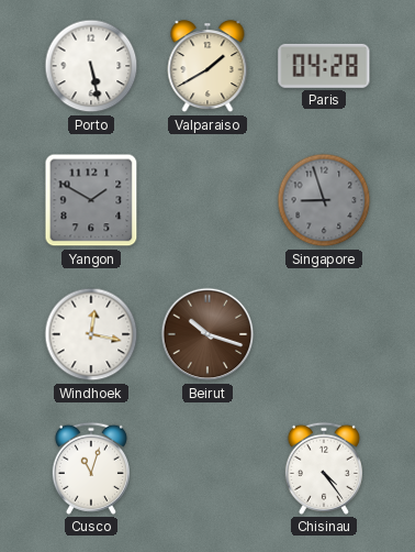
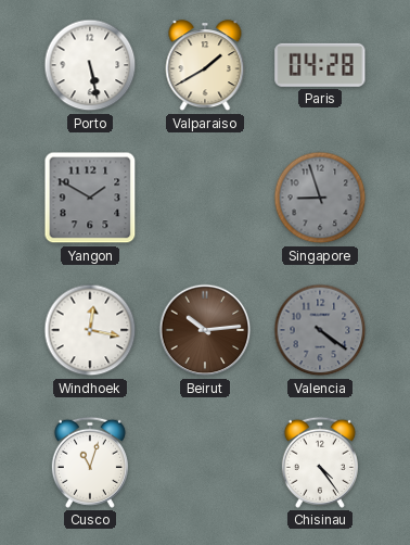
Beirut: 10:18 -> 10:14 (205, 330)
Valencia: none -> 4:21 (320, 330)
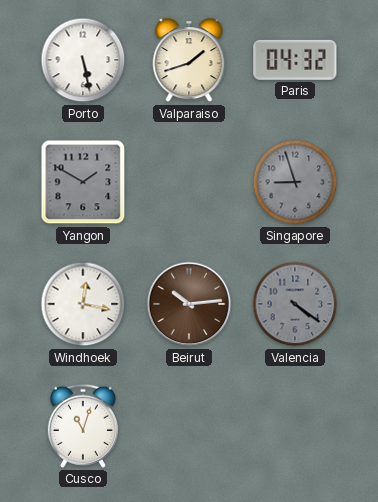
Valparaiso: 1:40 -> 1:42 (189, 61)
Paris: 04:28 -> 04:32 (295, 60)
Chisinau: 4:24 -> none (320, 462)
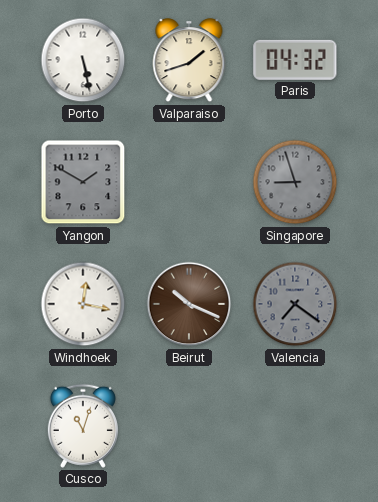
Beirut: 10:14 -> 10:19 (189, 304)
Valencia: 4:21 -> 7:21 (295, 304)
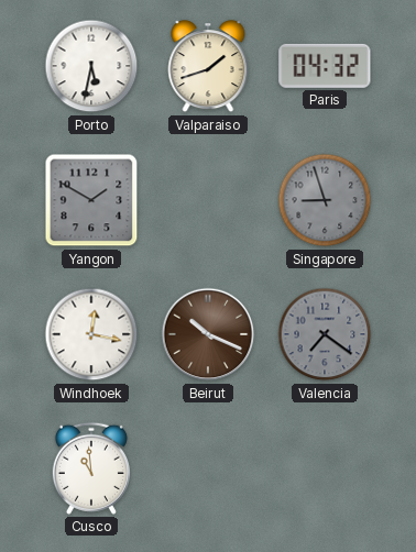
Porto: 5:28 -> 5:32 (91, 66)
Cusco: 11:03 -> 10:59 (91, 468)
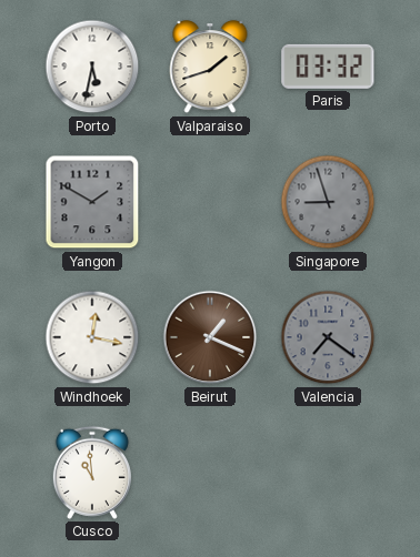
Paris: 04:32 -> 03:32 (328, 67)
Beirut: 10:19 -> 1:19 (210, 337)
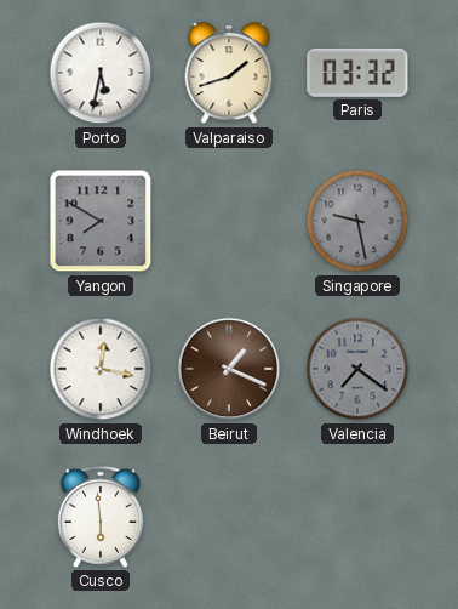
Yangon: 1:50 -> 7:50 (101, 221)
Singapore: 8:57 -> 9:28 (357, 221)
Cusco: 10:59 -> 5:59 (101, 517)
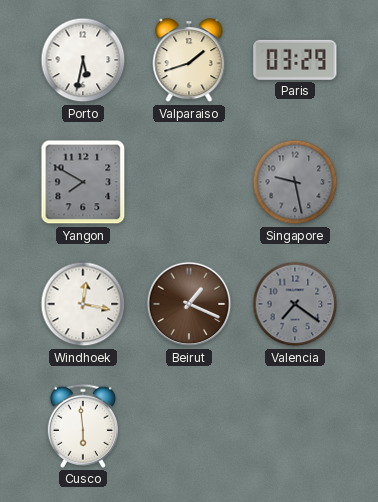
Paris: 03:32 -> 03:29 (295, 60)
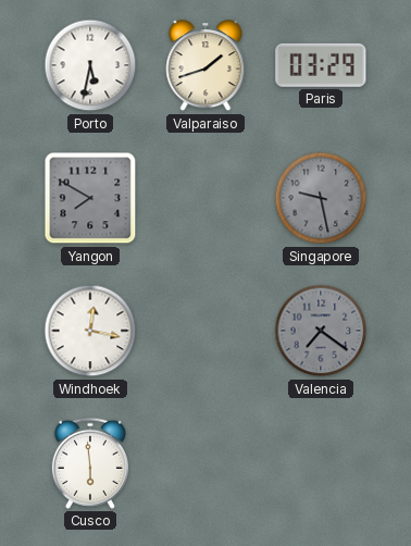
Beirut: 1:19 -> none (189, 304)
